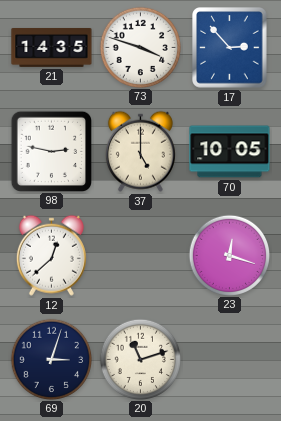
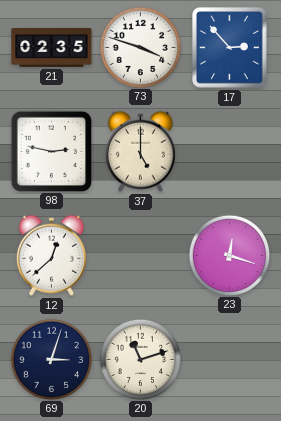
21: 14:35 -> 02:35 (52, 47)
70: 10:05 -> none (230, 152)
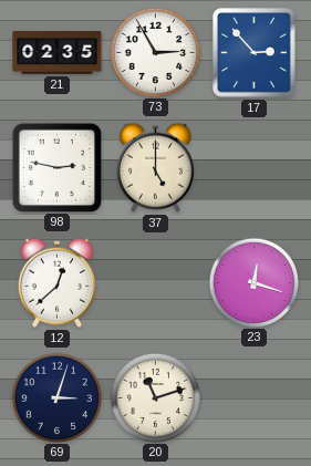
73: 3:48 -> 2:55 (155, 52)
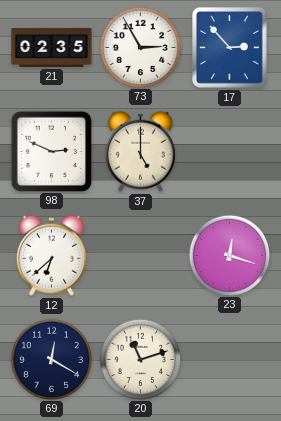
98: 2:47 -> 2:49 (51, 151)
12: 12:38 -> 6:38 (51, 255)
69: 3:03 -> 12:20 (51, 359)
